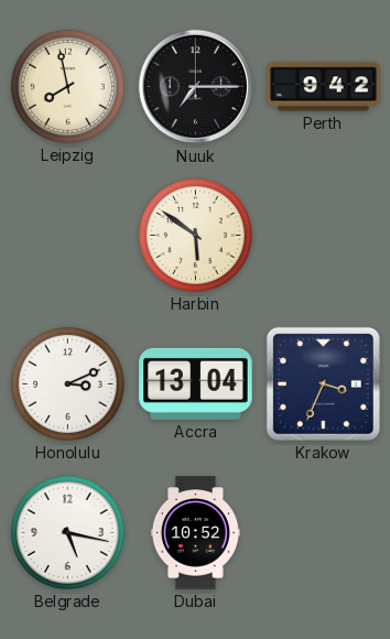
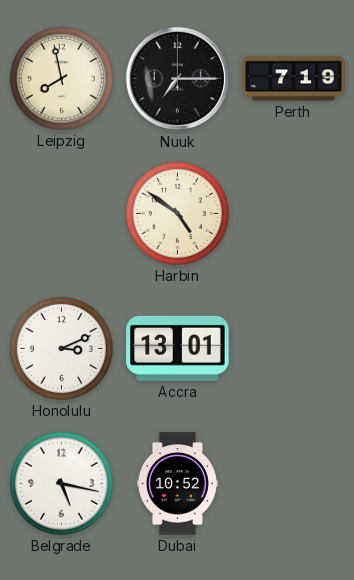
Perth: 9:42 -> 7:19 (294, 79)
Harbin: 5:51 -> 4:51 (177, 213)
Accra: 13:04 -> 13:01 (178, 348)
Krakow: 3:34 -> none (323, 383)
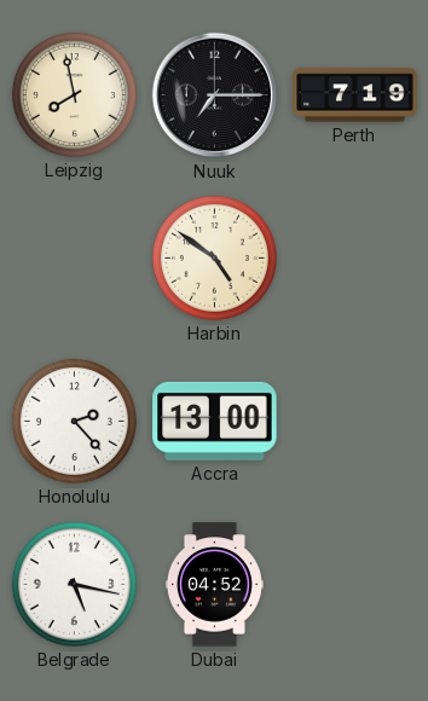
Honolulu: 3:11 -> 2:23 (74, 421)
Accra: 13:01 -> 13:00 (215, 421)
Dubai: 10:52 -> 04:52 (214, 585)
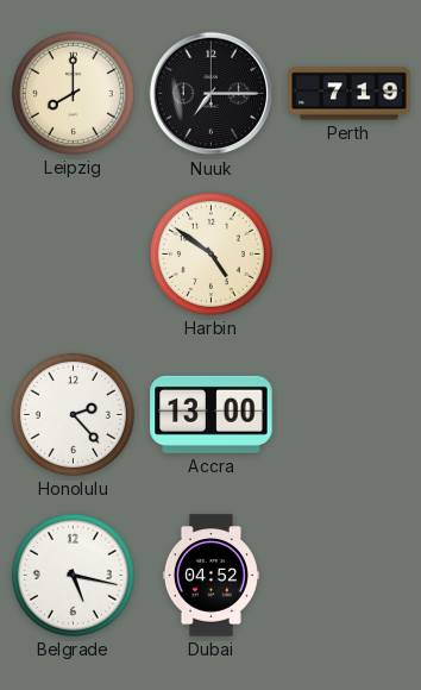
Leipzig: 7:58 -> 8:00 (73, 93)
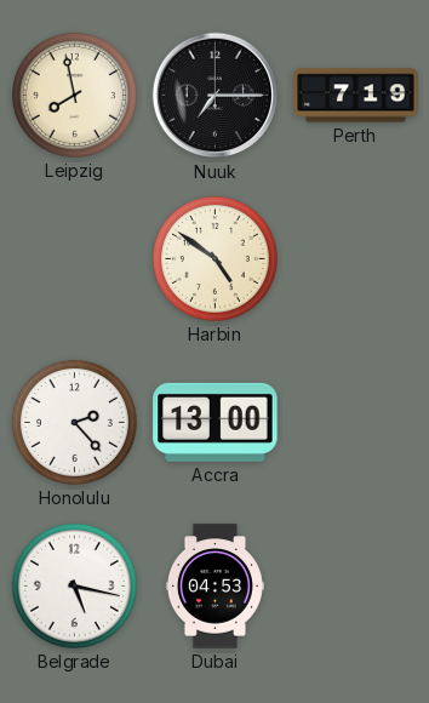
Leipzig: 8:00 -> 7:58 (74, 95)
Dubai: 04:52 -> 04:53 (215, 587)
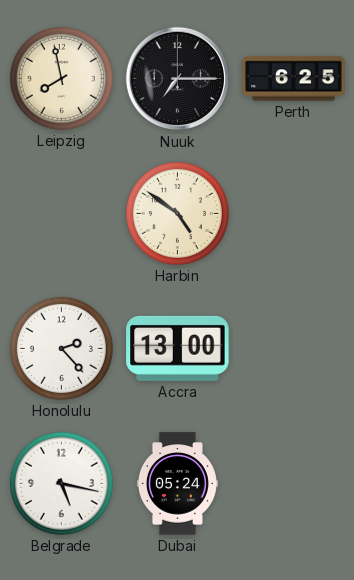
Perth: 7:19 -> 6:25 (294, 79)
Dubai: 04:53 -> 05:24 (177, 484)
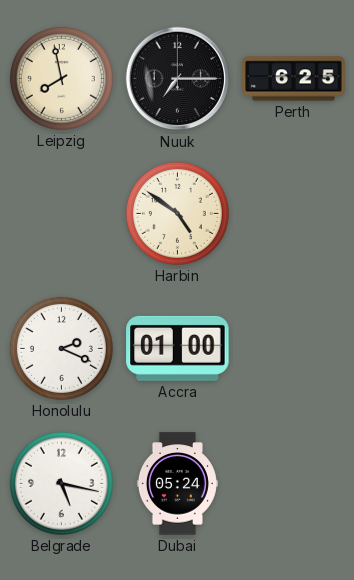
Honolulu: 2:23 -> 2:19 (61, 348)
Accra: 13:00 -> 01:00 (178, 348)
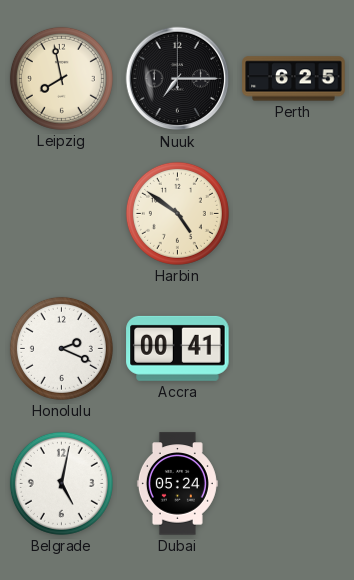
Accra: 01:00 -> 00:41 (178, 348)
Belgrade: 5:17 -> 5:02 (61, 483)
